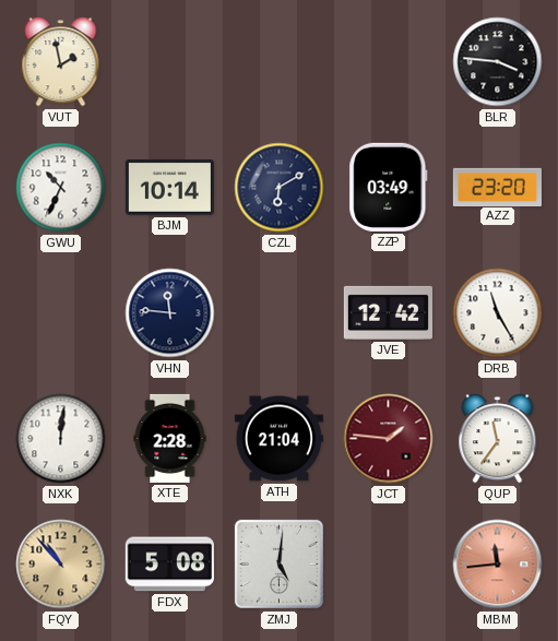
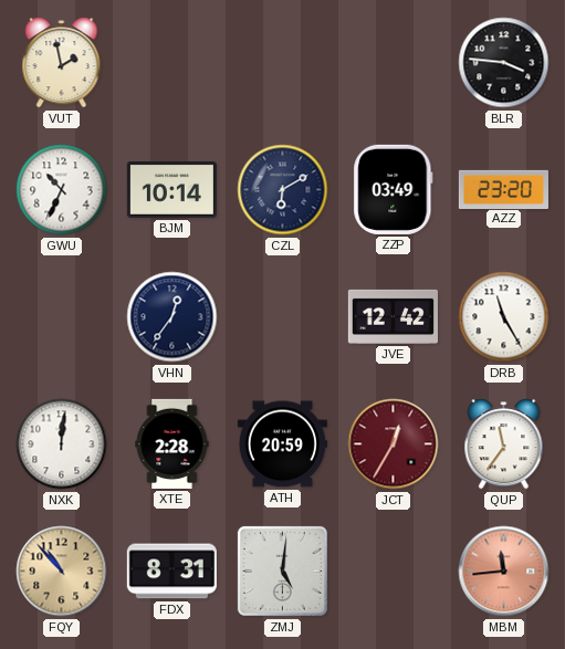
VHN: 11:46 -> 12:36 (172, 317)
ATH: 21:04 -> 20:59 (282, 444)
JCT: 1:46 -> 12:35 (394, 444)
FDX: 5:08 -> 8:31 (171, 572)
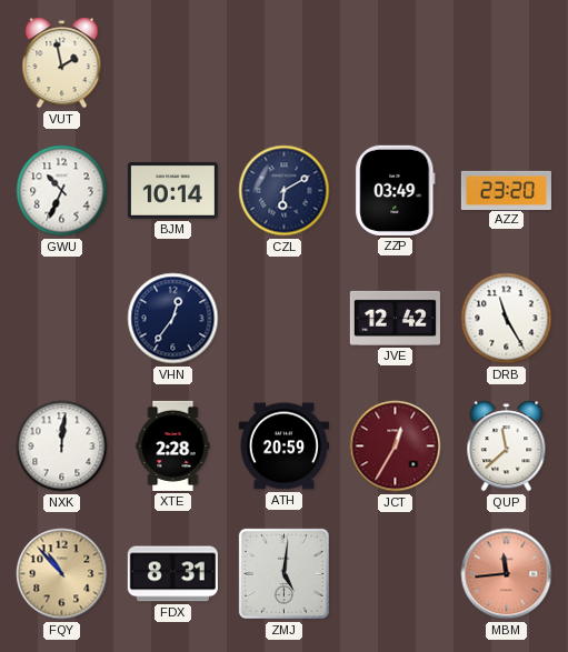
BLR: 3:46 -> none (504, 63)
QUP: 11:36 -> 11:38 (507, 447)
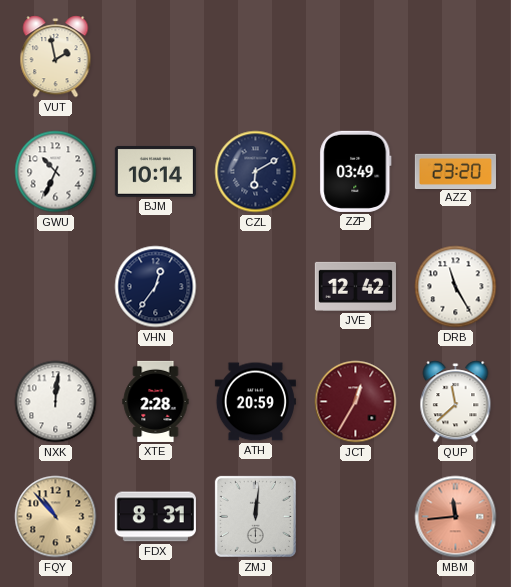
ZMJ: 5:01 -> 12:01 (255, 516)
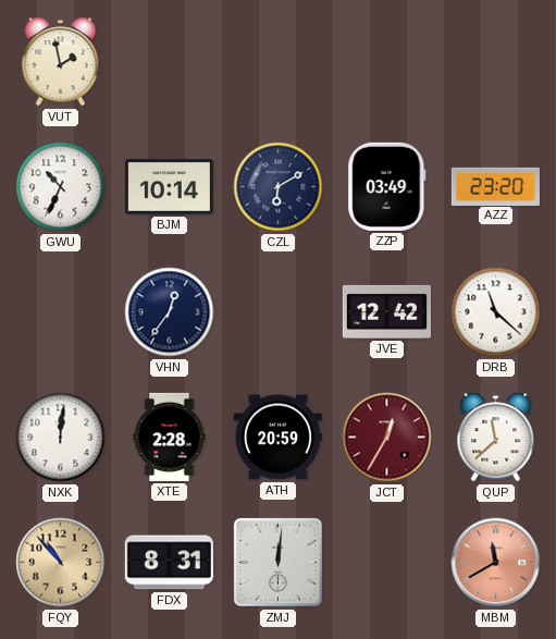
DRB: 11:25 -> 11:22 (496, 312)
MBM: 11:44 -> 11:40 (496, 563)
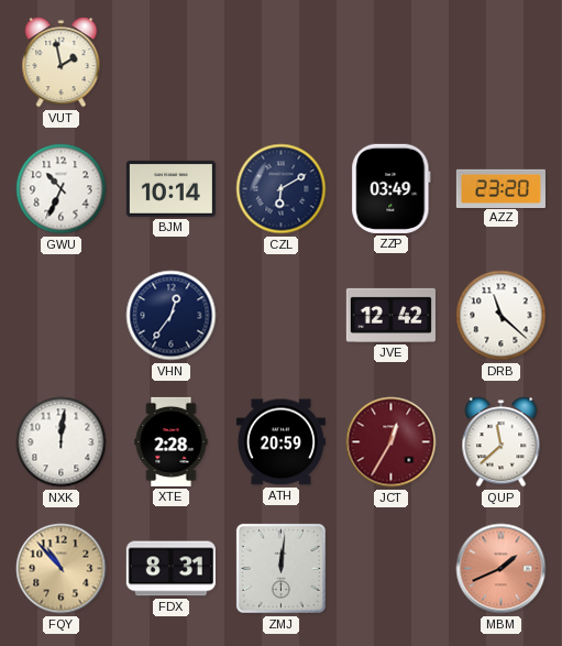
MBM: 11:40 -> 1:41 (502, 569)
